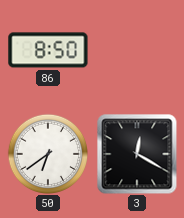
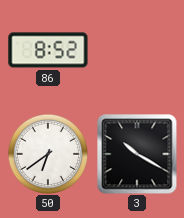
86: 8:50 -> 8:52 (48, 50)
3: 12:20 -> 10:20 (137, 154)
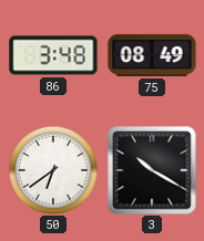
86: 8:52 -> 3:48 (53, 55)
75: none -> 08:49 (152, 55)
